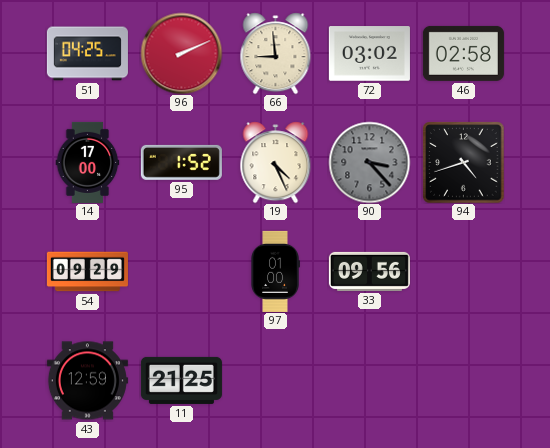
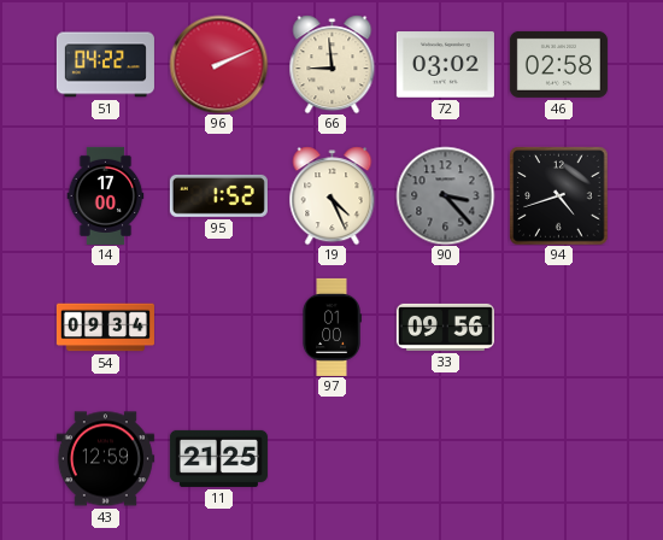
51: 04:25 -> 04:22 (105, 65)
54: 09:29 -> 09:34 (105, 328)
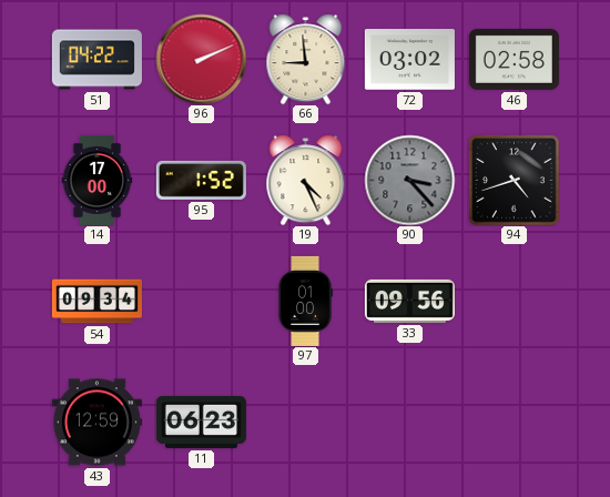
11: 21:25 -> 06:23 (201, 422)
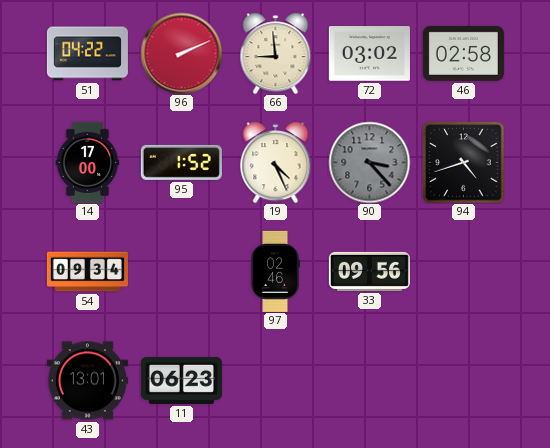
97: 01:00 -> 02:46 (275, 271)
43: 12:59 -> 13:01 (87, 381)
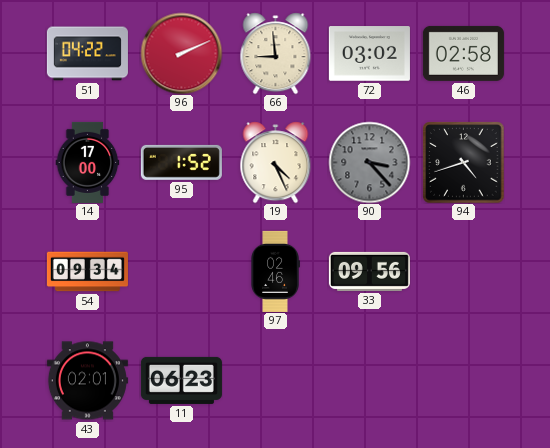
43: 13:01 -> 02:01 (87, 381)
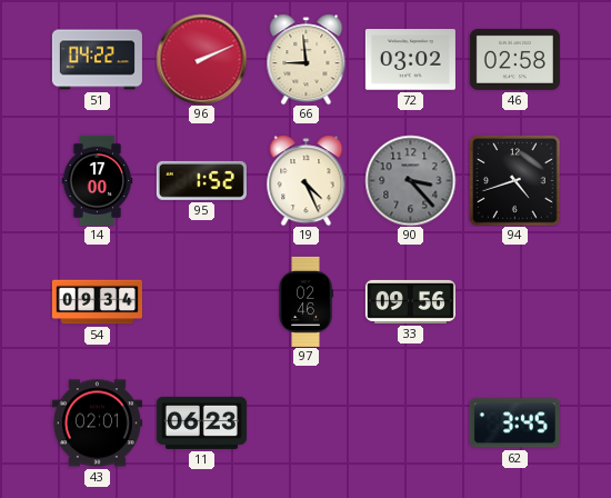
62: none -> 3:45 (514, 424)
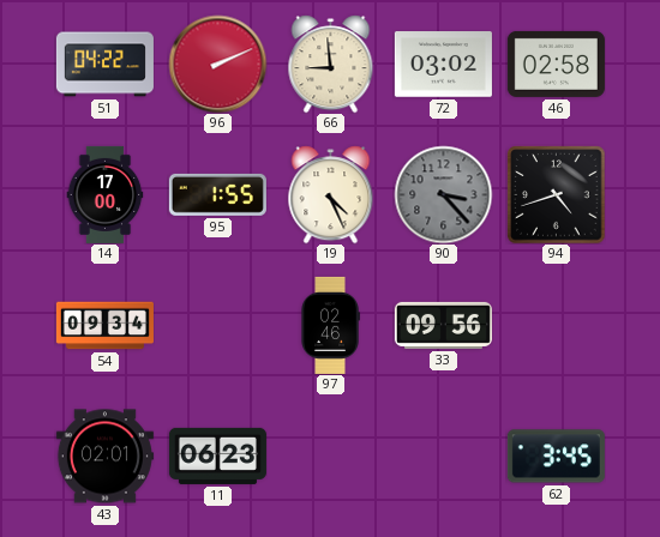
95: 1:52 -> 1:55 (217, 194)
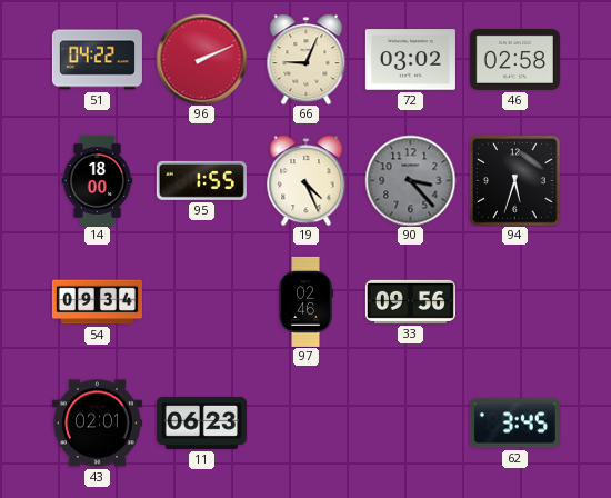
66: 8:59 -> 9:04 (307, 59)
14: 17:00 -> 18:00 (98, 180)
94: 4:42 -> 5:33 (514, 180)
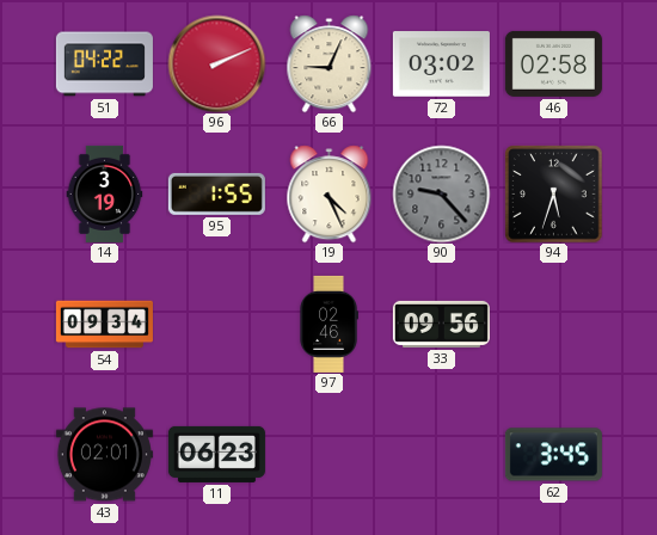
14: 18:00 -> 3:19 (105, 193)
90: 3:23 -> 9:23 (441, 193)
